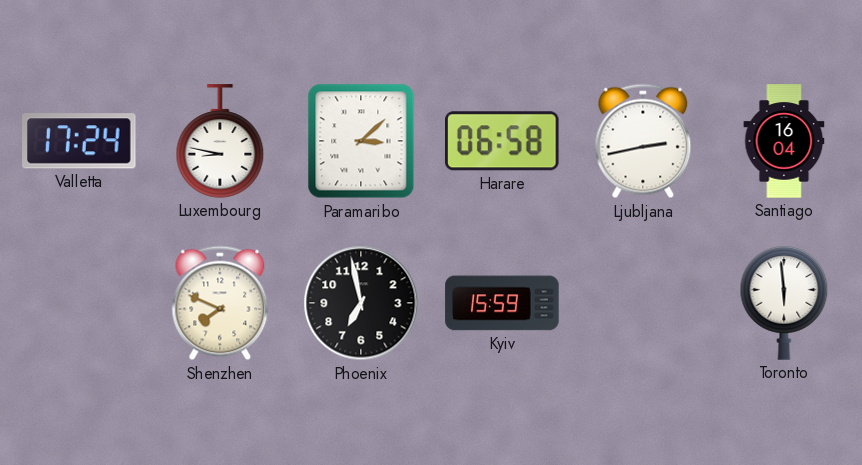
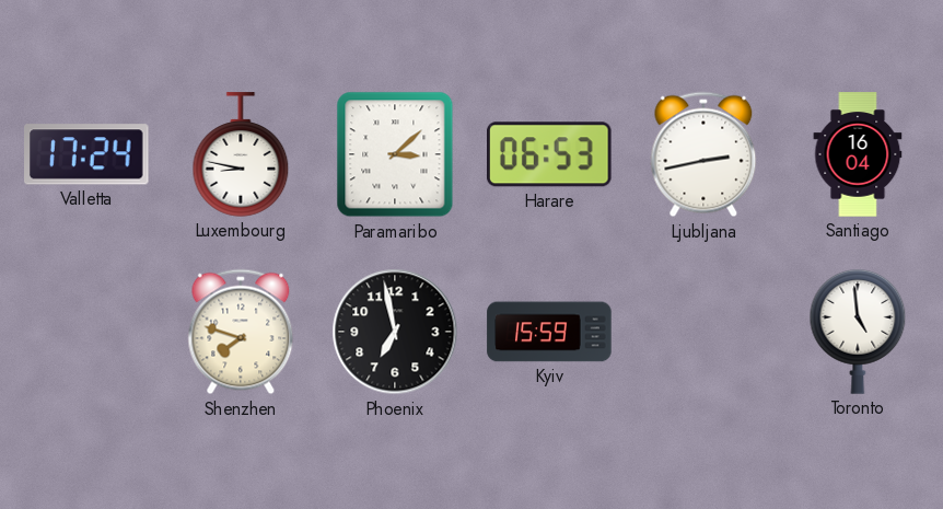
Harare: 06:58 -> 06:53 (550, 154)
Shenzhen: 7:49 -> 7:48 (241, 332)
Toronto: 5:59 -> 4:59 (858, 333)
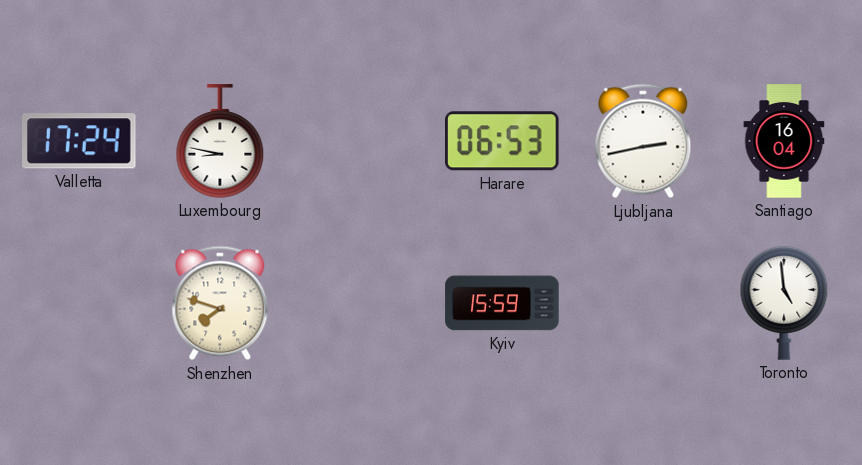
Paramaribo: 3:08 -> none (395, 154)
Phoenix: 6:58 -> none (395, 332)
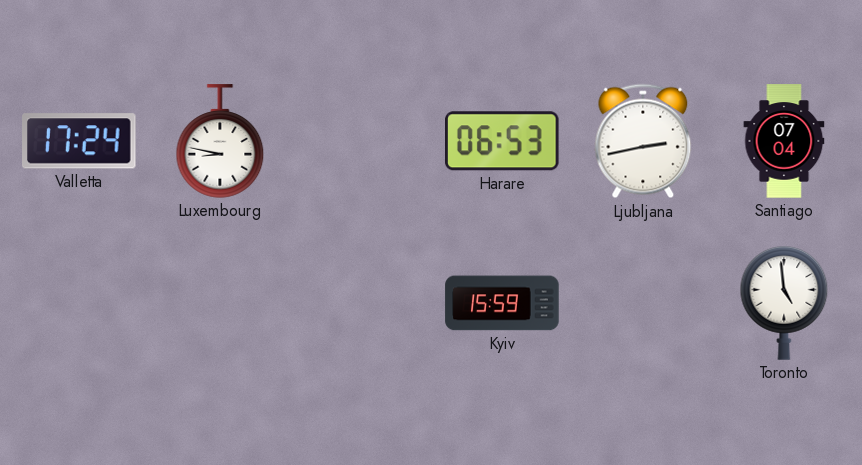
Santiago: 16:04 -> 07:04 (784, 141)
Shenzhen: 7:48 -> none (220, 303)
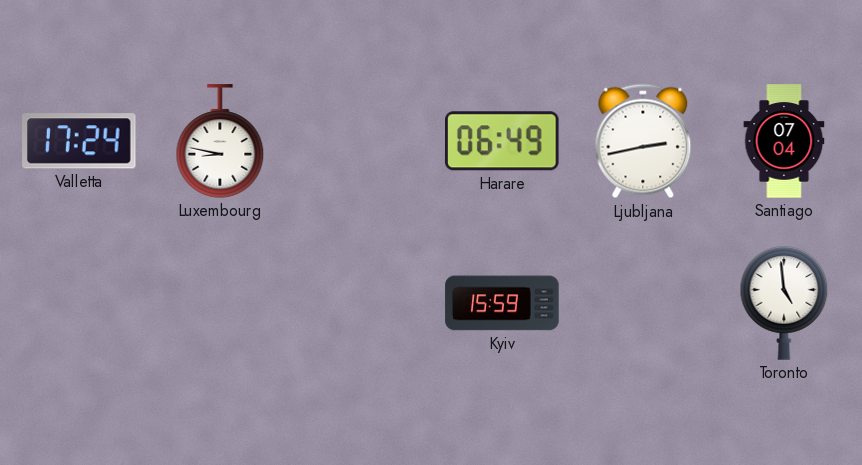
Harare: 06:53 -> 06:49 (503, 141)
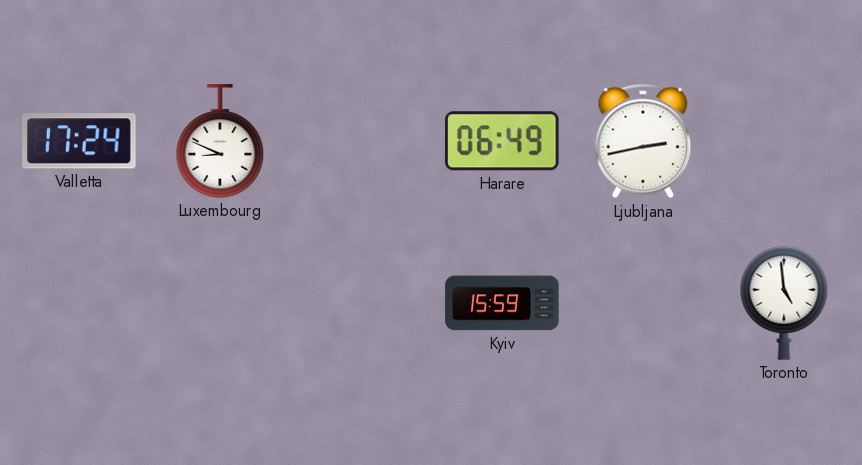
Luxembourg: 8:47 -> 8:49 (220, 141)
Santiago: 07:04 -> none (784, 141)
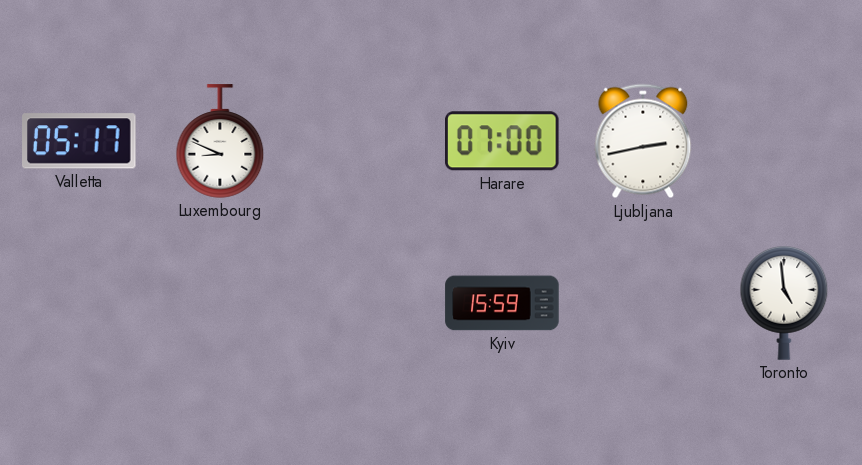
Valletta: 17:24 -> 05:17 (80, 141)
Harare: 06:49 -> 07:00 (503, 141)
